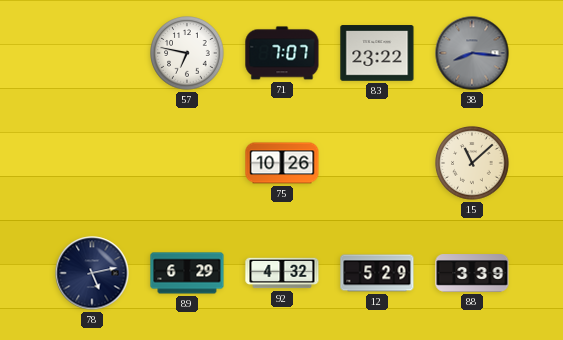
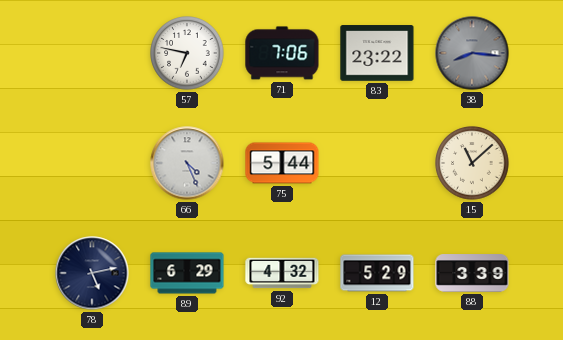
71: 7:07 -> 7:06 (282, 53)
66: none -> 4:26 (187, 163)
75: 10:26 -> 5:44 (282, 163)
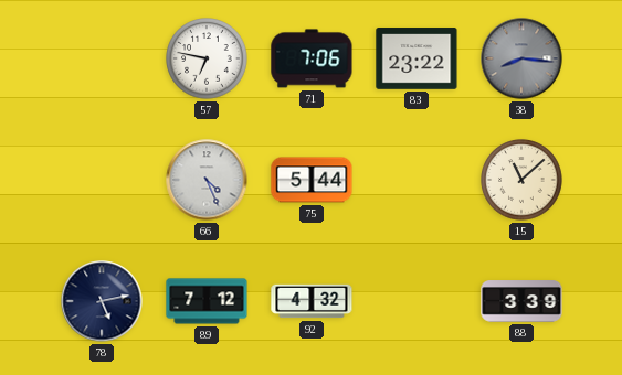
89: 6:29 -> 7:12 (207, 301)
12: 5:29 -> none (377, 273)
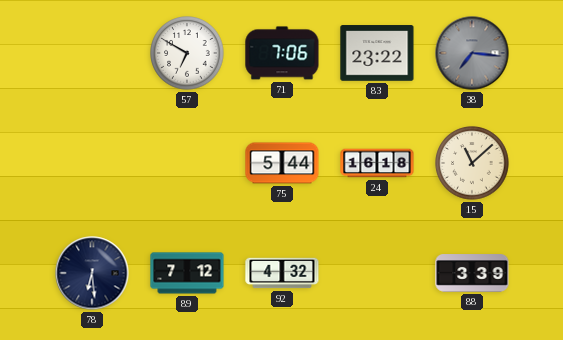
57: 6:47 -> 6:50 (187, 53)
38: 8:16 -> 7:16 (472, 53)
66: 4:26 -> none (207, 180)
24: none -> 16:18 (377, 163)
78: 5:13 -> 6:29 (92, 273)
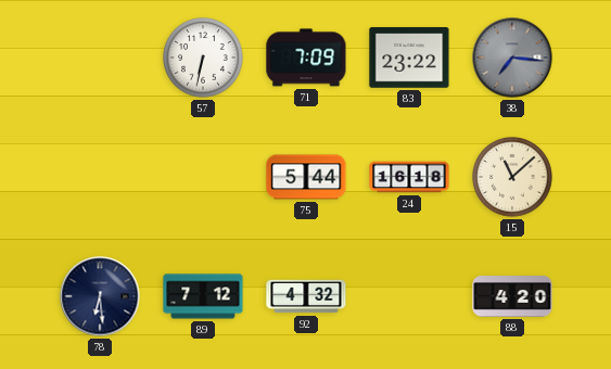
57: 6:50 -> 6:32 (203, 58)
71: 7:06 -> 7:09 (306, 58)
88: 3:39 -> 4:20 (512, 296)
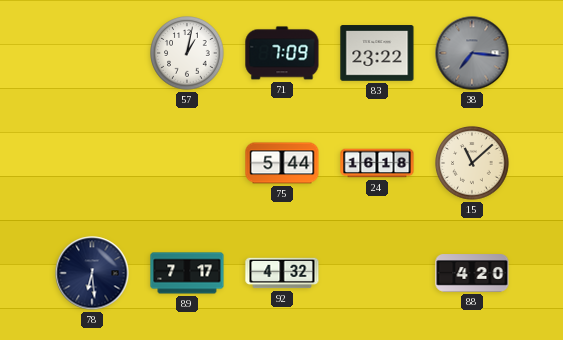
57: 6:32 -> 1:02 (187, 53)
89: 7:12 -> 7:17 (187, 273)
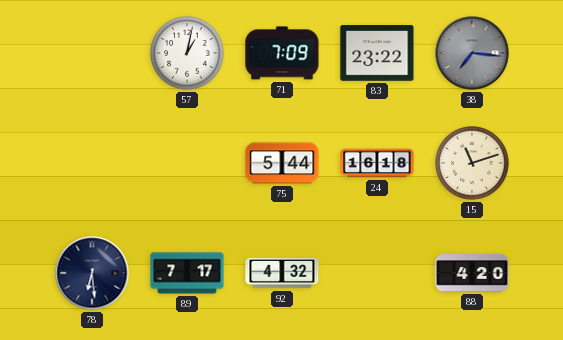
15: 11:08 -> 11:12 (472, 163)
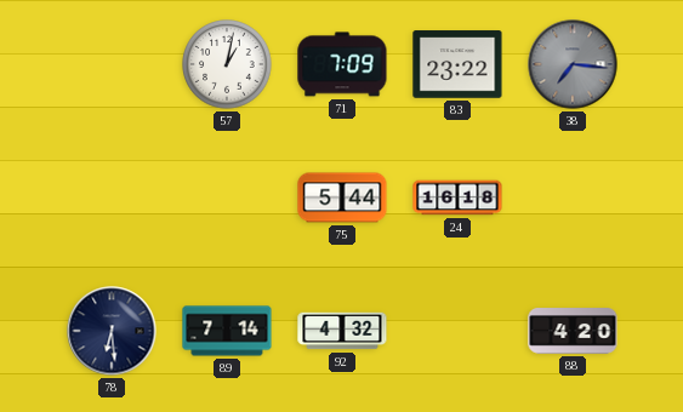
15: 11:12 -> none (472, 163)
89: 7:17 -> 7:14 (227, 331)
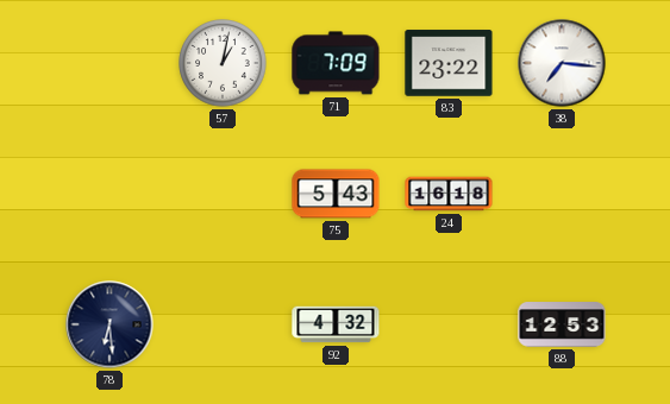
38 dial: grey -> white (562, 63)
75: 5:44 -> 5:43 (336, 194)
89: 7:14 -> none (227, 331)
88: 4:20 -> 12:53 (562, 324)
